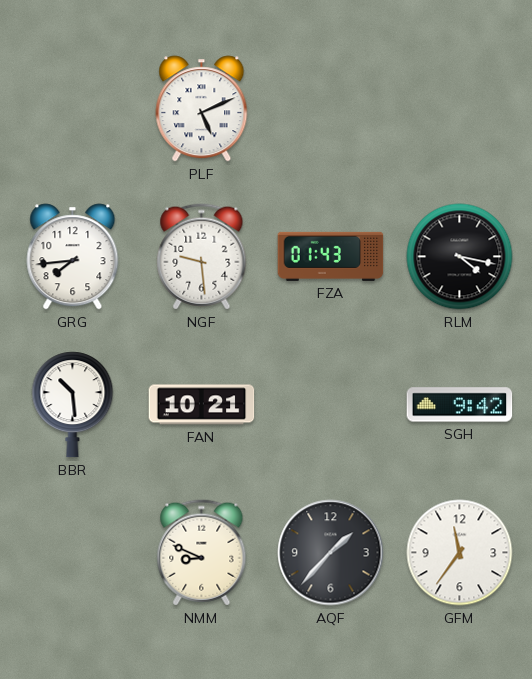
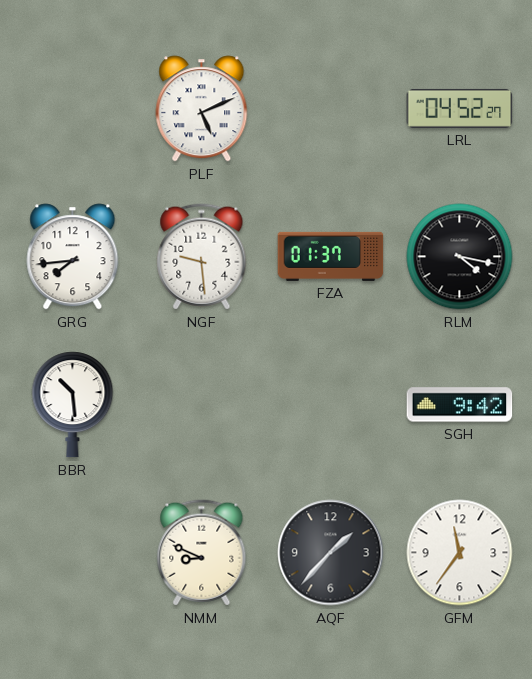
LRL: none -> 04:52 (460, 108)
FZA: 01:43 -> 01:37 (331, 256)
FAN: 10:21 -> none (202, 405)
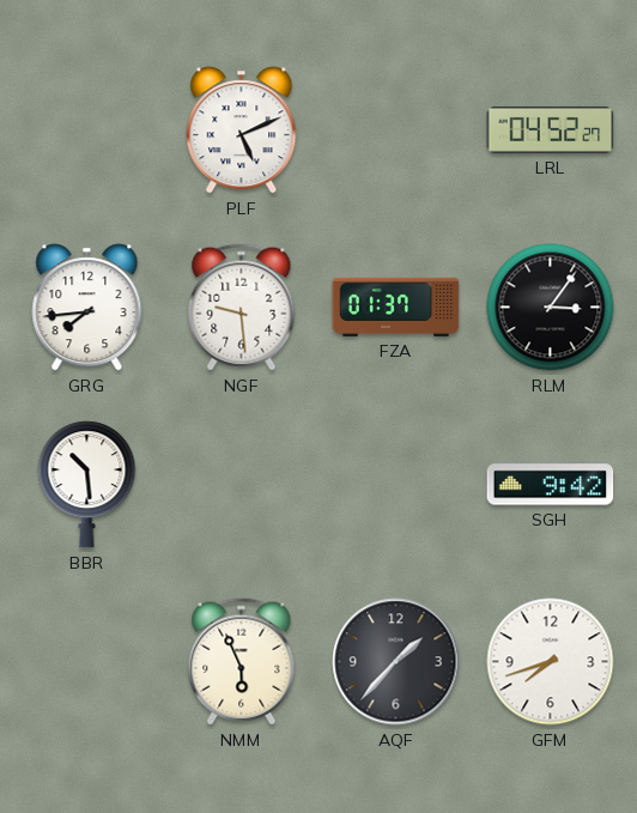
RLM: 4:17 -> 3:06 (551, 308)
NMM: 8:49 -> 5:56 (242, 662)
GFM: 11:36 -> 7:42 (551, 662)
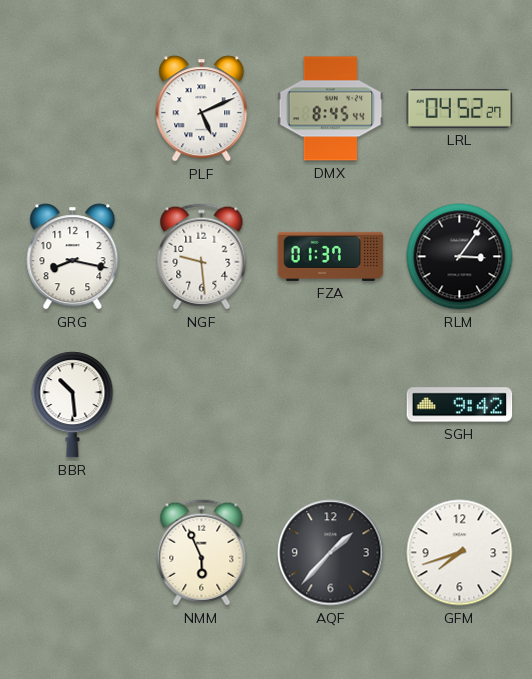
DMX: none -> 8:45 (331, 109)
GRG: 7:44 -> 8:17 (73, 257)
